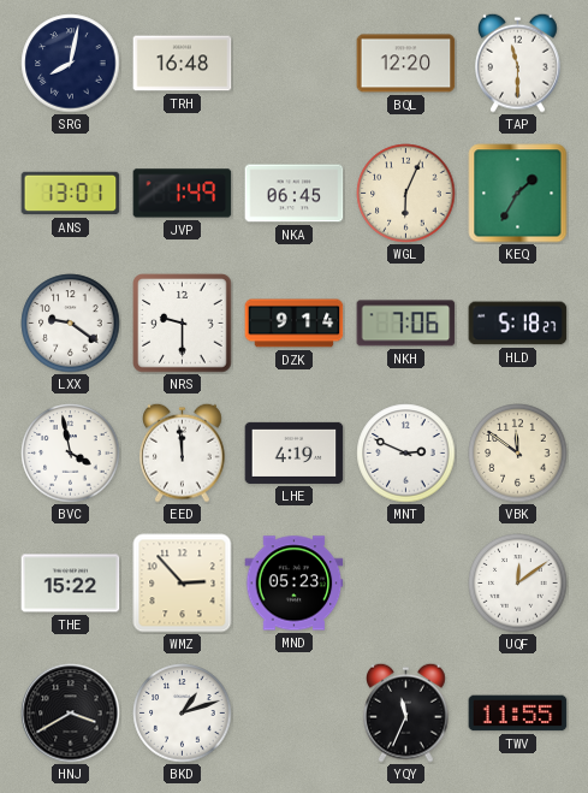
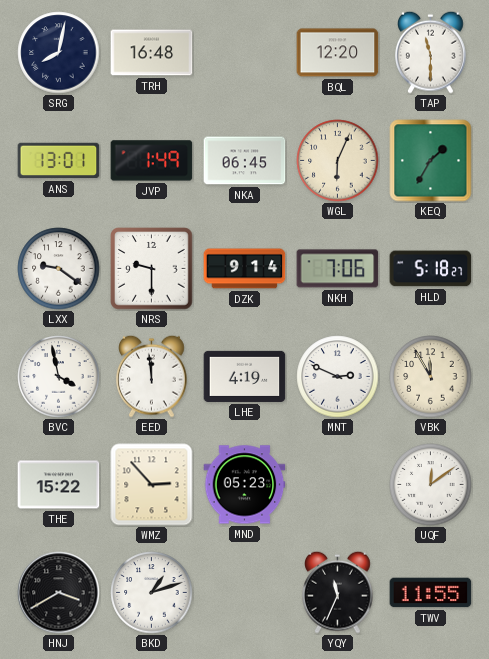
VBK: 11:51 -> 11:55 (431, 377)
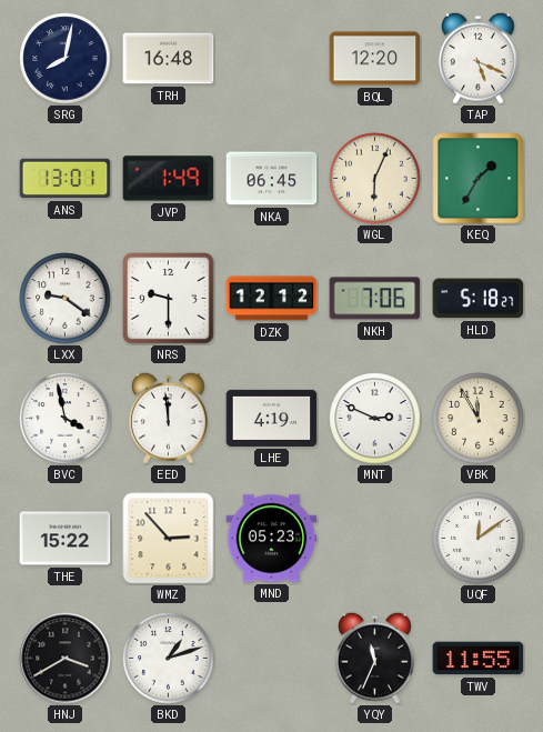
TAP: 11:30 -> 5:19 (479, 58)
DZK: 9:14 -> 12:12 (272, 299)
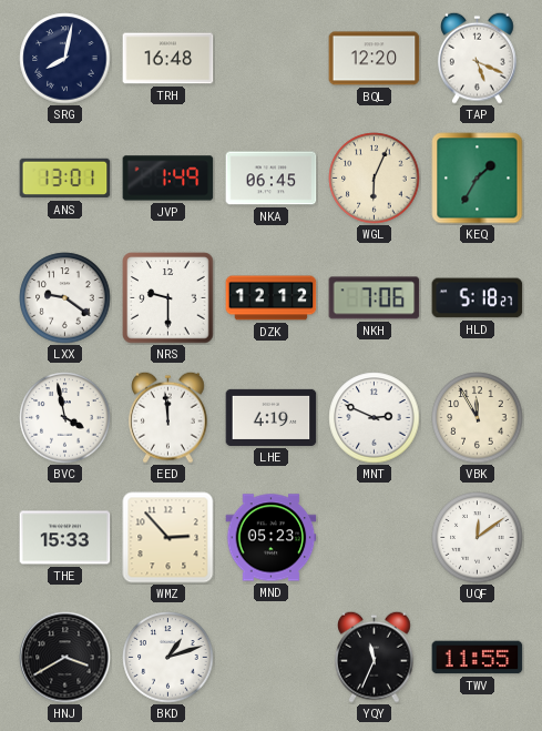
THE: 15:22 -> 15:33 (65, 538)
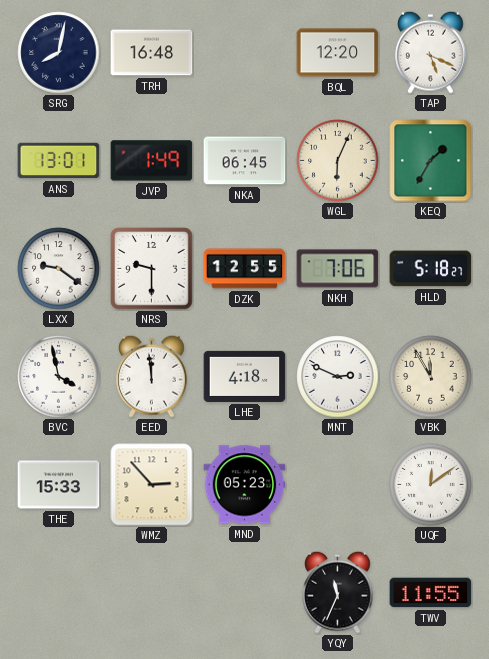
DZK: 12:12 -> 12:55 (245, 269)
LHE: 4:19 -> 4:18 (245, 376)
HNJ: 3:40 -> none (65, 658)
BKD: 1:12 -> none (168, 658)
